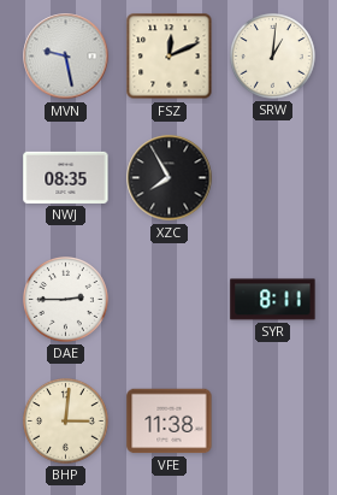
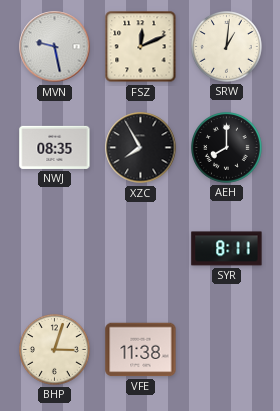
AEH: none -> 8:00 (227, 148)
DAE: 2:45 -> none (66, 300)
BHP: 3:01 -> 3:03 (55, 350)
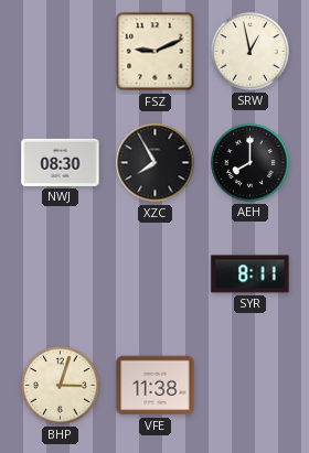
MVN: 9:28 -> none (55, 47)
FSZ: 12:11 -> 9:11 (156, 52)
SRW: 1:01 -> 12:58 (251, 52)
NWJ: 08:35 -> 08:30 (61, 162)
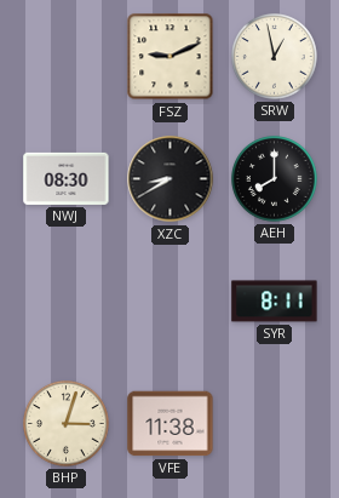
XZC: 7:55 -> 8:40 (171, 179)
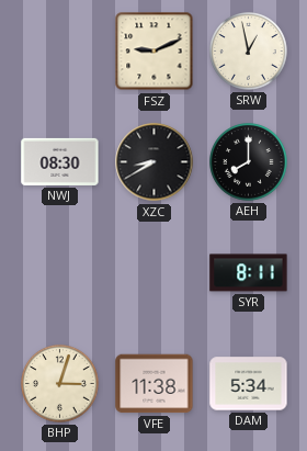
DAM: none -> 5:34 (249, 384)
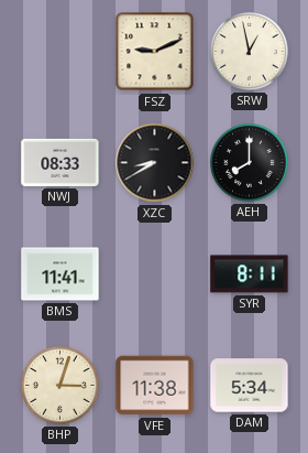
NWJ: 08:30 -> 08:33 (61, 162)
BMS: none -> 11:41 (61, 274)
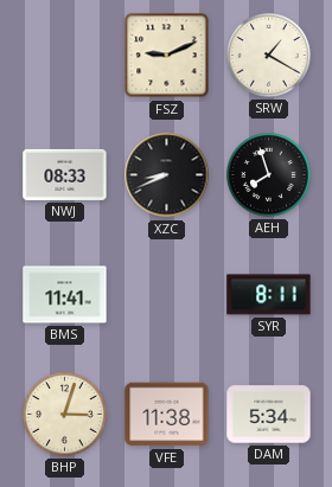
SRW: 12:58 -> 1:20 (269, 56)
XZC: 8:40 -> 8:41 (167, 175)
AEH: 8:00 -> 7:57 (269, 175)
